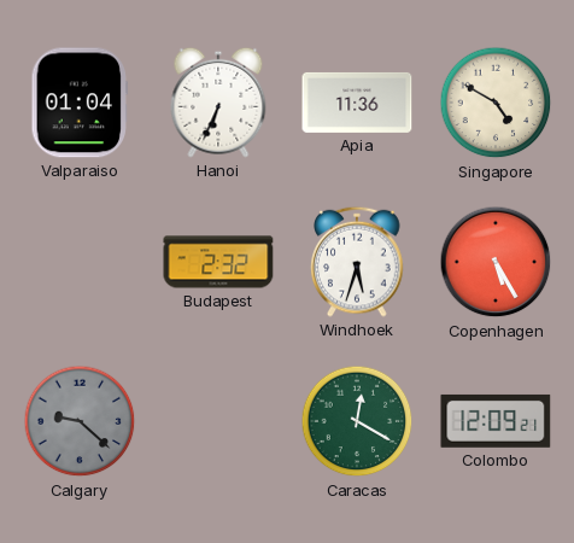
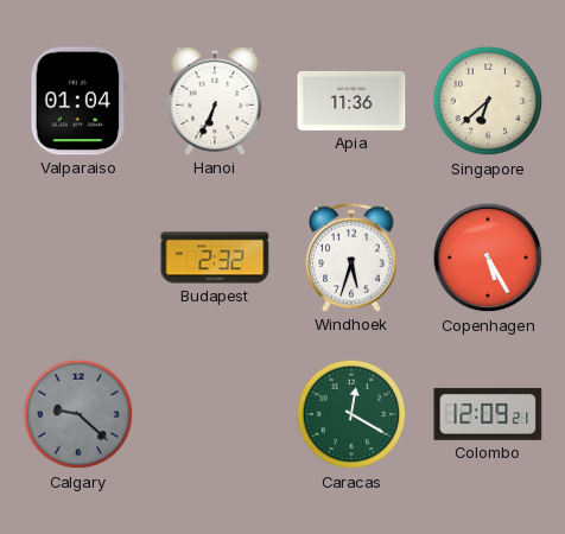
Singapore: 4:50 -> 6:38 (488, 101)
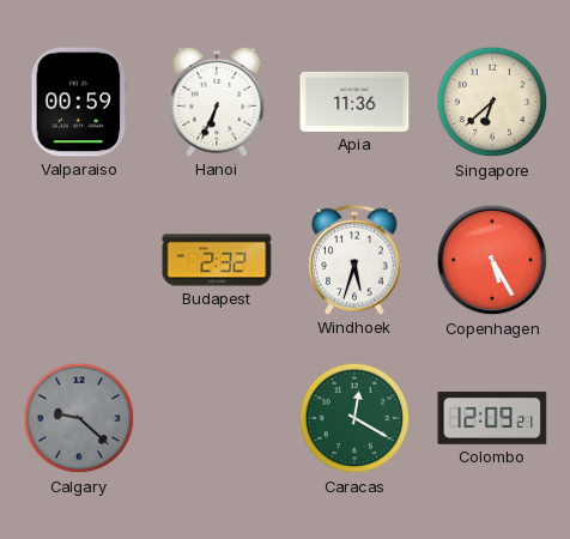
Valparaiso: 01:04 -> 00:59 (79, 102)
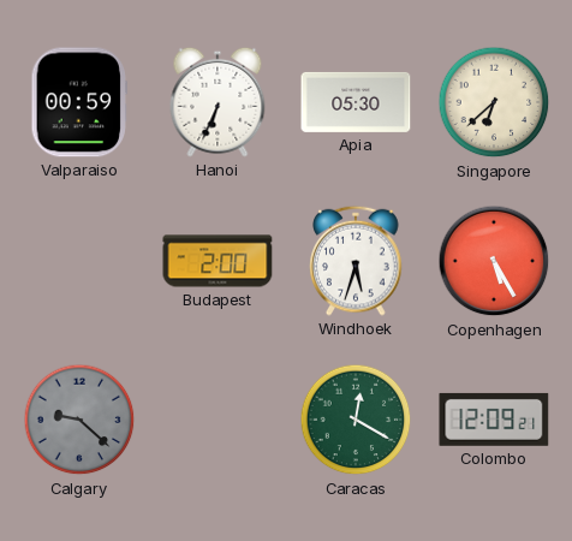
Apia: 11:36 -> 05:30 (356, 102)
Budapest: 2:32 -> 2:00 (218, 261)
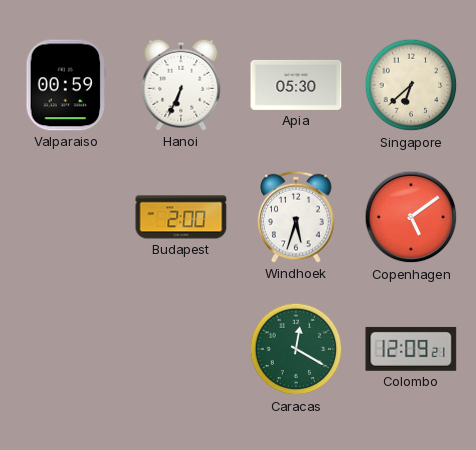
Copenhagen: 5:25 -> 5:09 (411, 217)
Calgary: 9:22 -> none (79, 420)
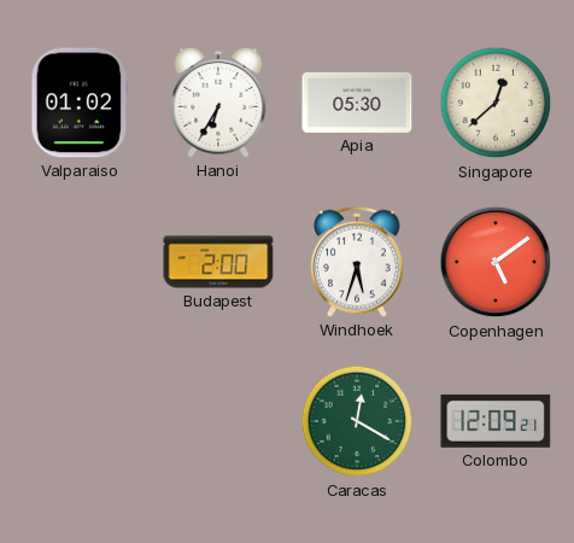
Valparaiso: 00:59 -> 01:02 (80, 103)
Hanoi: 6:34 -> 6:35 (218, 103)
Singapore: 6:38 -> 12:38 (496, 103)
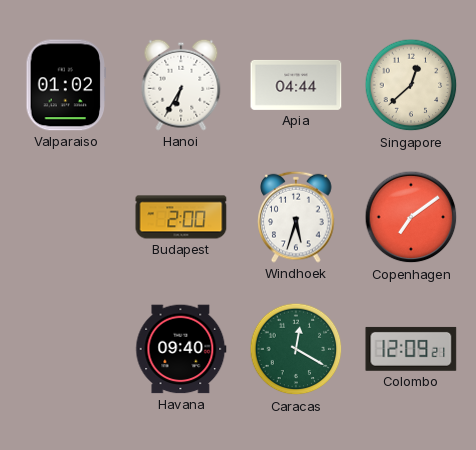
Apia: 05:30 -> 04:44 (296, 85)
Copenhagen: 5:09 -> 7:09 (411, 217)
Havana: none -> 09:40 (181, 349)
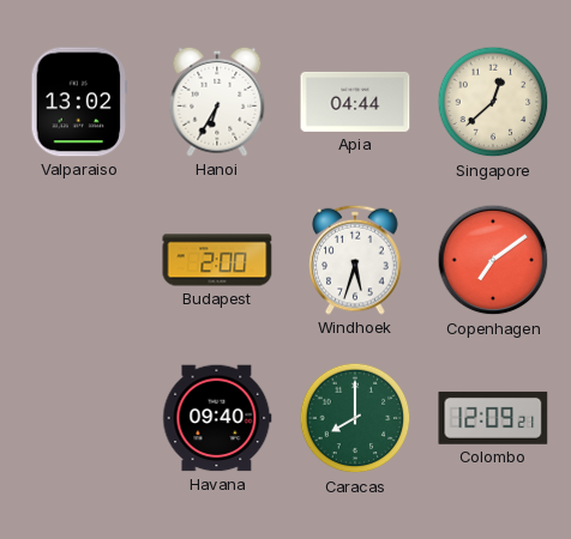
Valparaiso: 01:02 -> 13:02 (79, 102)
Caracas: 12:20 -> 8:00 (355, 418)
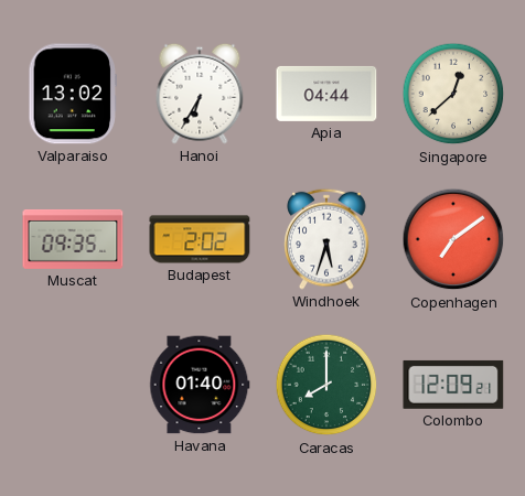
Muscat: none -> 09:35 (73, 239)
Budapest: 2:00 -> 2:02 (200, 239)
Havana: 09:40 -> 01:40 (200, 385)
